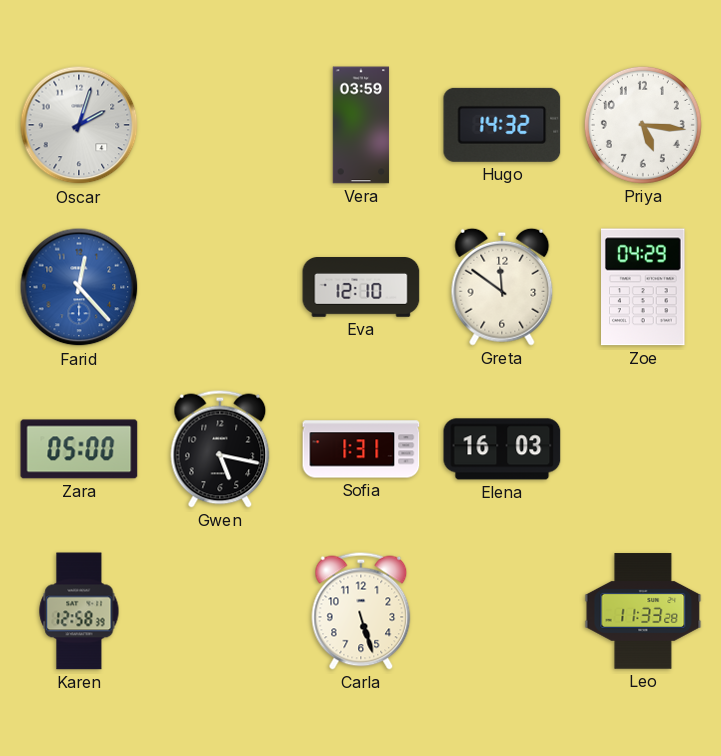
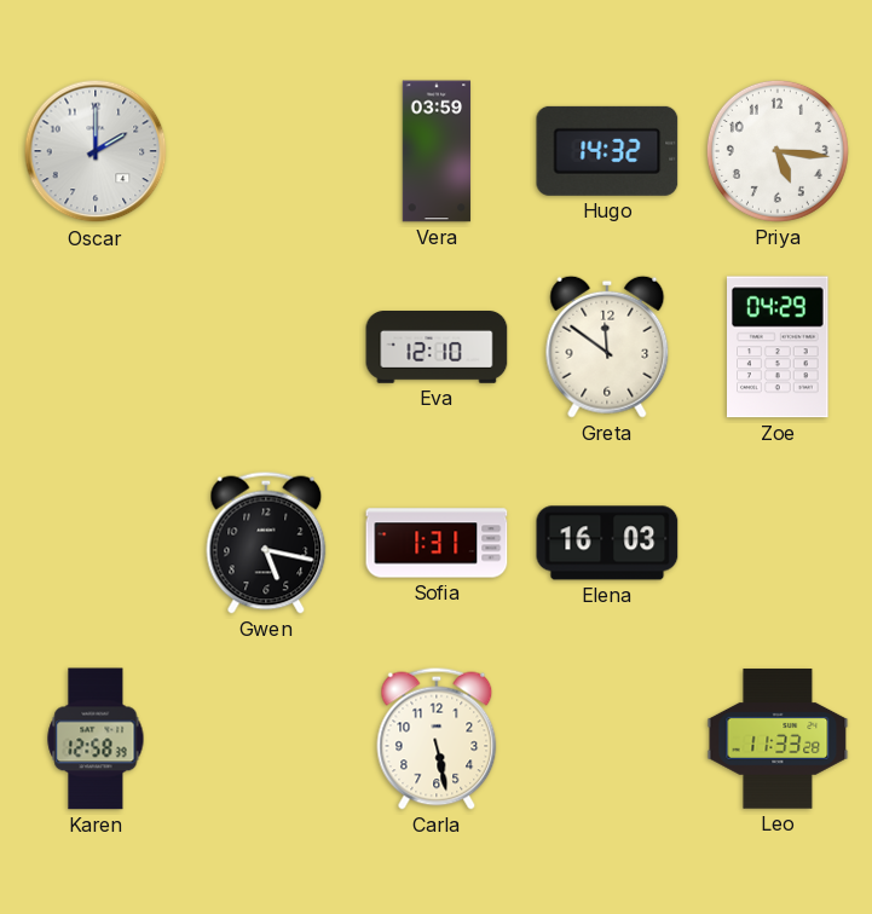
Oscar: 2:03 -> 2:00 (96, 151)
Farid: 12:23 -> none (79, 287)
Zara: 05:00 -> none (79, 449)
Carla: 5:27 -> 5:28 (437, 739)
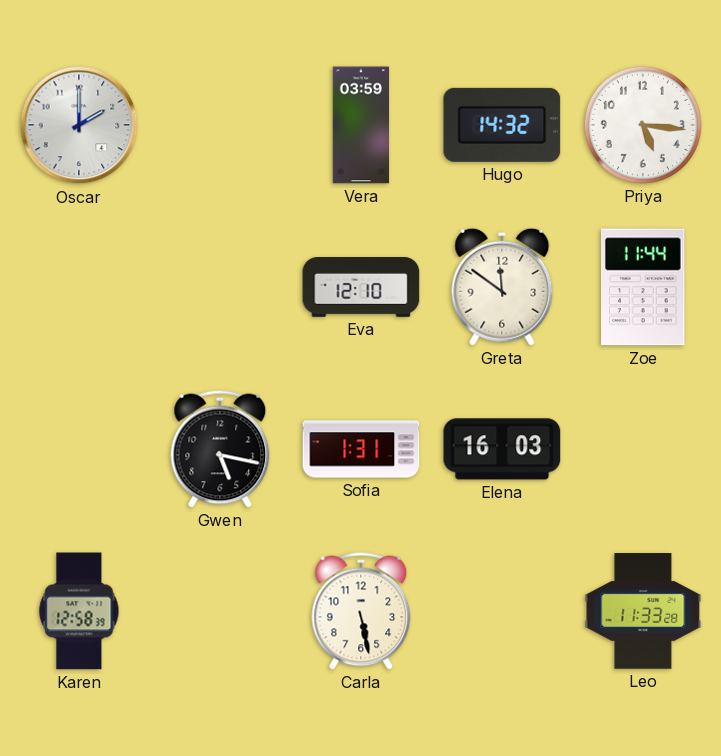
Zoe: 04:29 -> 11:44 (644, 287)
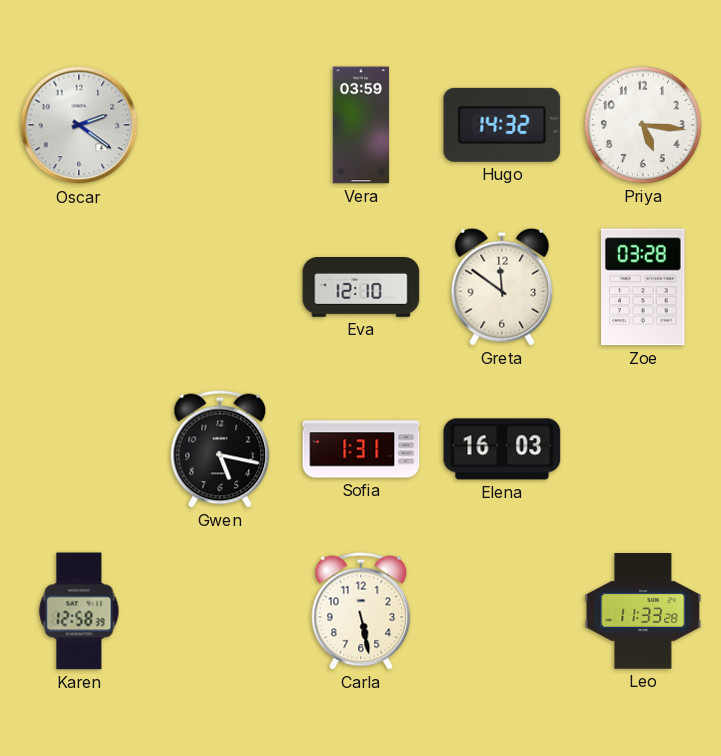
Oscar: 2:00 -> 2:21 (79, 125)
Zoe: 11:44 -> 03:28 (644, 287)
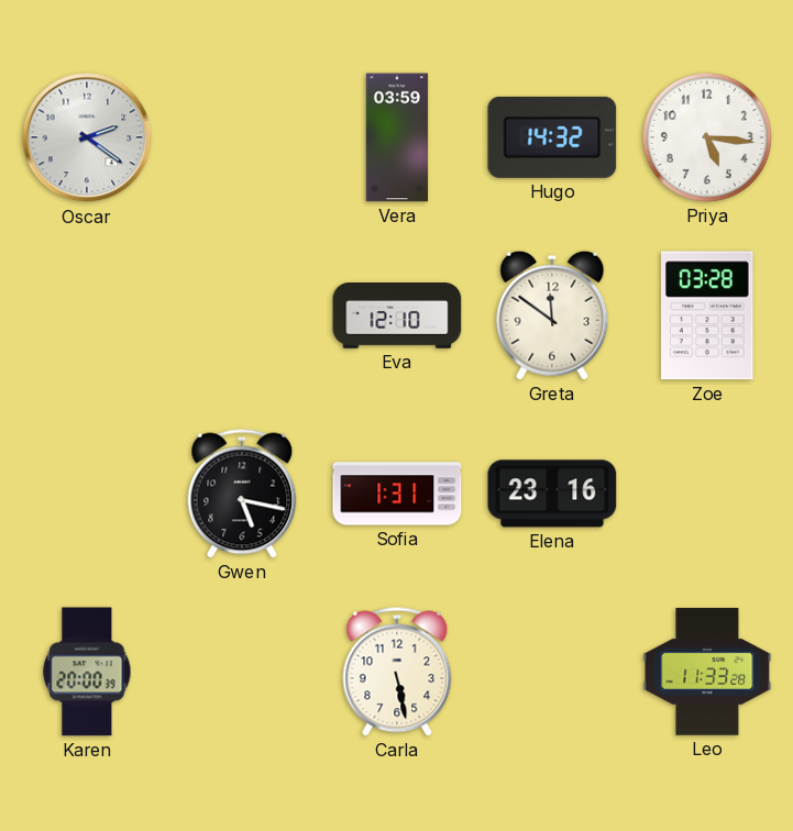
Elena: 16:03 -> 23:16 (552, 494)
Karen: 12:58 -> 20:00 (87, 672)
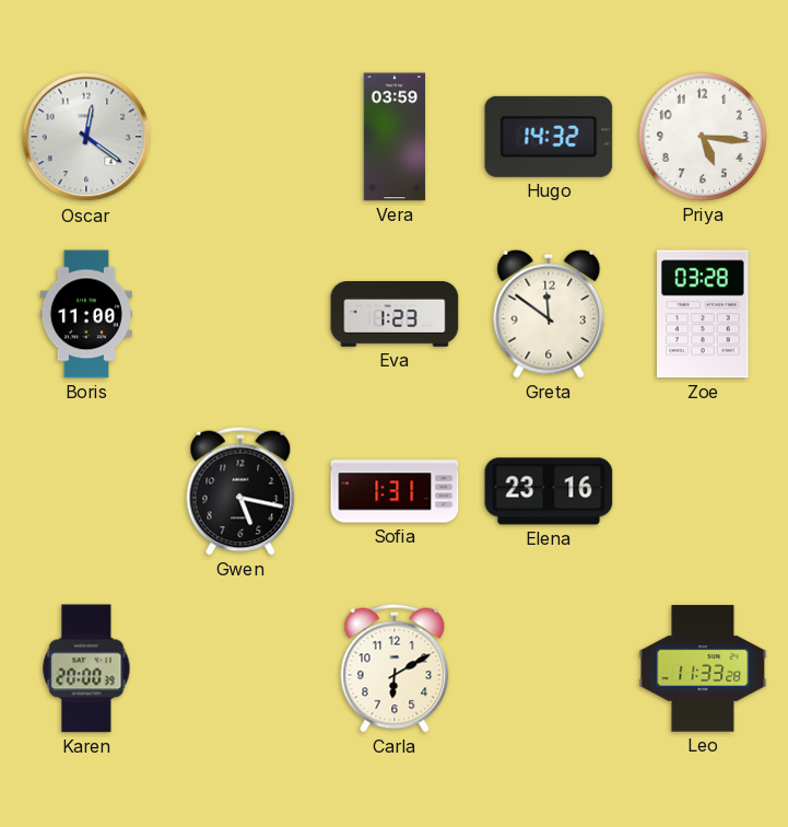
Oscar: 2:21 -> 12:21 (86, 137)
Boris: none -> 11:00 (86, 314)
Eva: 12:10 -> 1:23 (395, 315)
Carla: 5:28 -> 6:10 (395, 668)
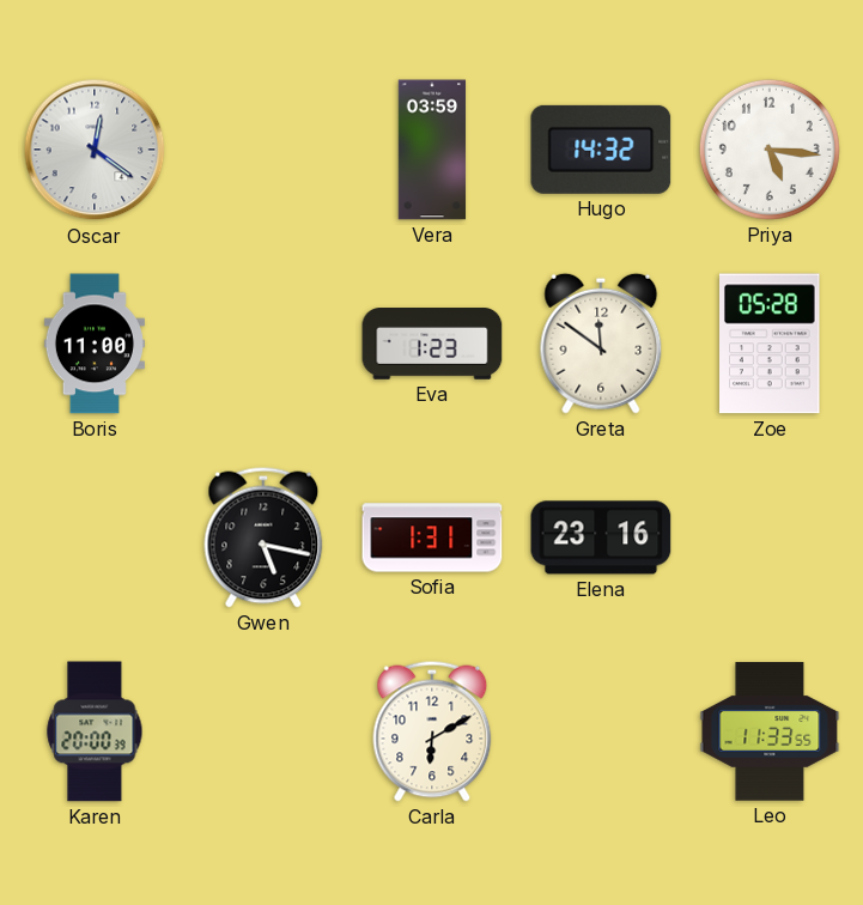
Zoe: 03:28 -> 05:28 (771, 344)
Leo: 11:33:28 -> 11:33:55 (770, 731)
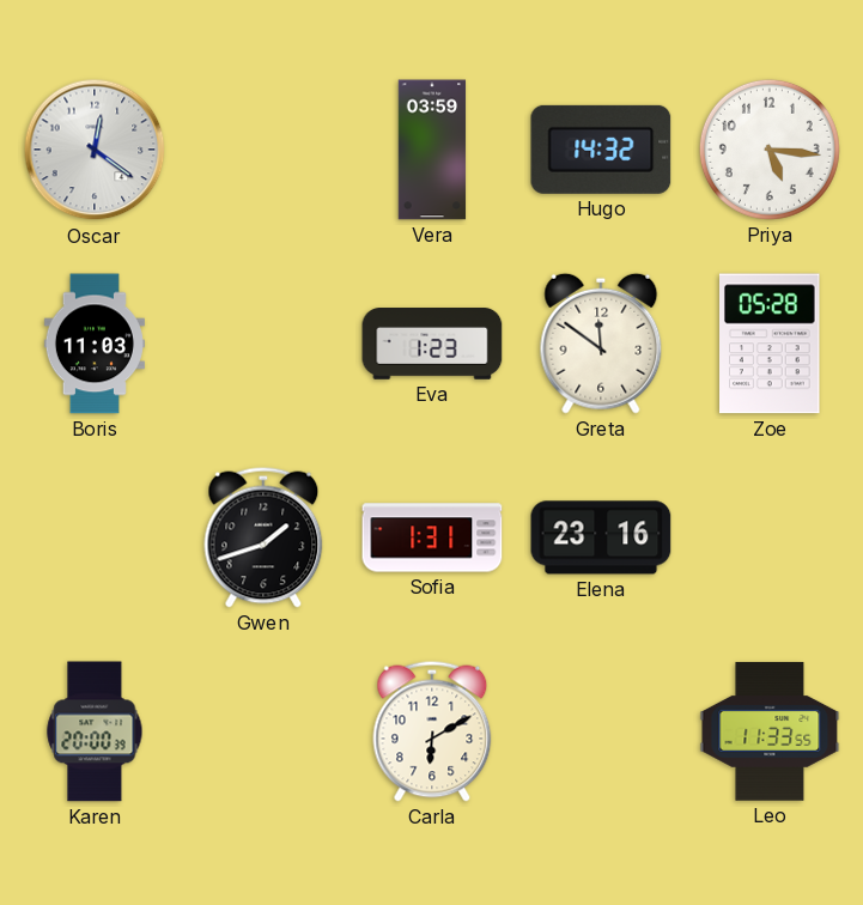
Boris: 11:00 -> 11:03 (95, 344)
Gwen: 5:17 -> 1:42 (263, 537)
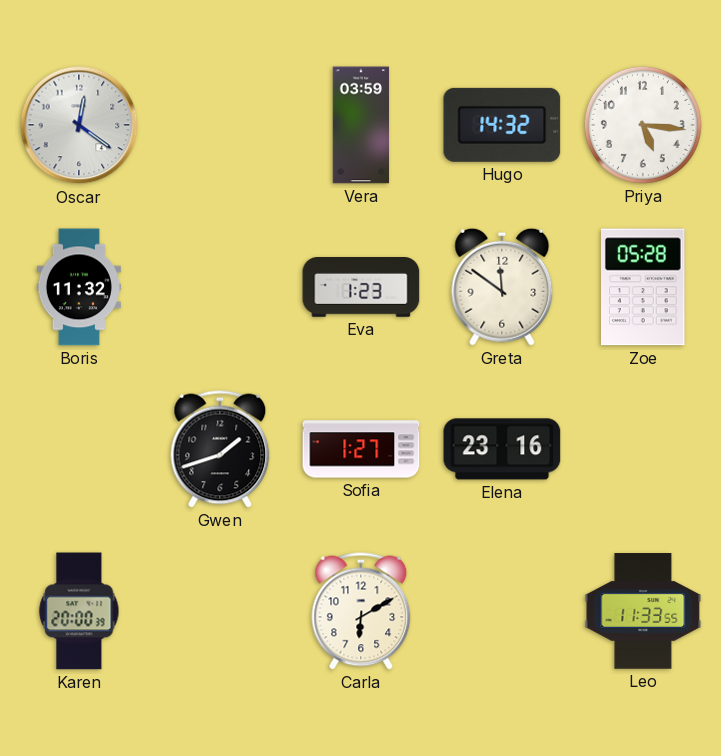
Boris: 11:03 -> 11:32 (79, 287)
Sofia: 1:31 -> 1:27 (361, 449)
